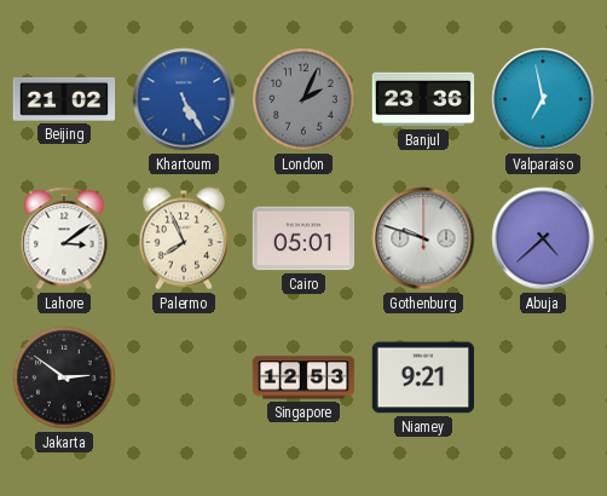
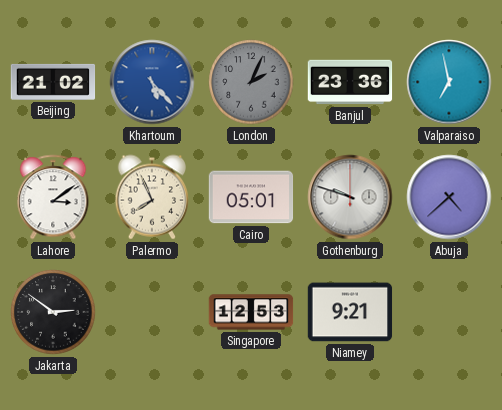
Khartoum: 5:25 -> 5:23 (152, 82)
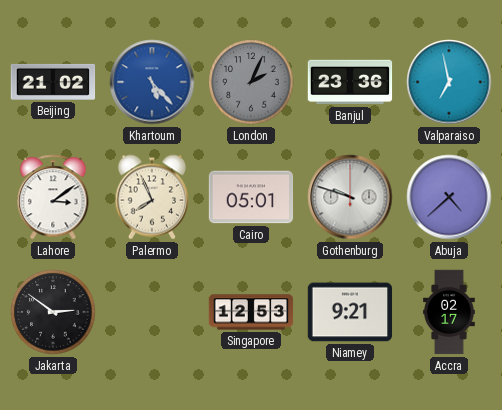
Accra: none -> 02:17 (449, 312)
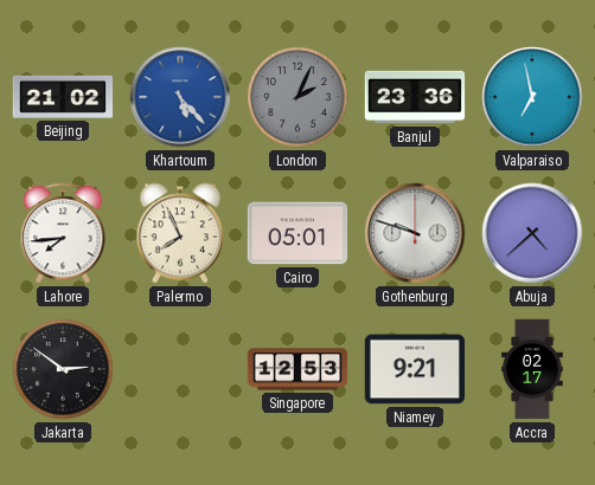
Lahore: 3:09 -> 7:44 (63, 233)
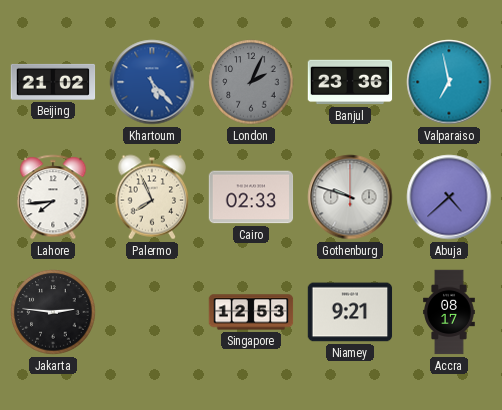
Cairo: 05:01 -> 02:33 (251, 197)
Jakarta: 2:51 -> 2:46 (53, 312)
Accra: 02:17 -> 08:17 (449, 312)
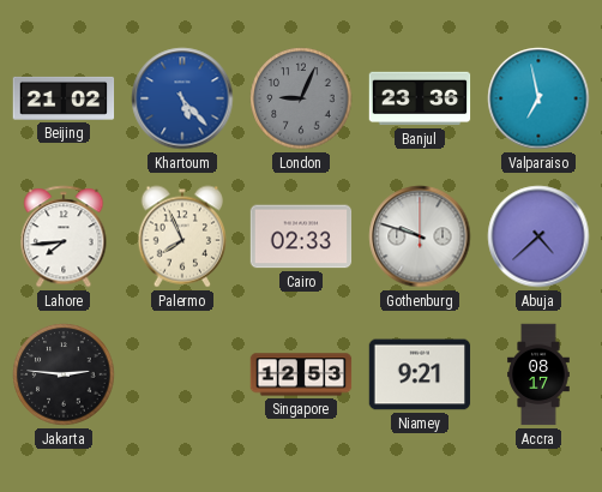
London: 2:04 -> 9:04 (301, 98)
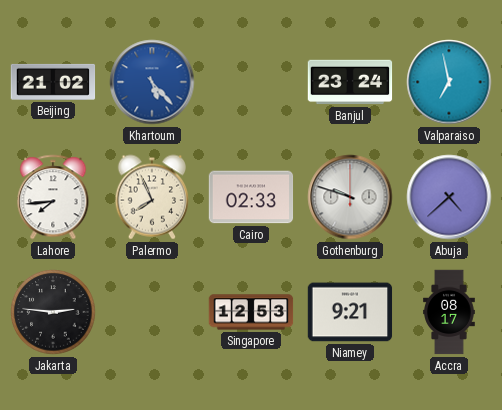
London: 9:04 -> none (301, 98)
Banjul: 23:36 -> 23:24 (350, 82)
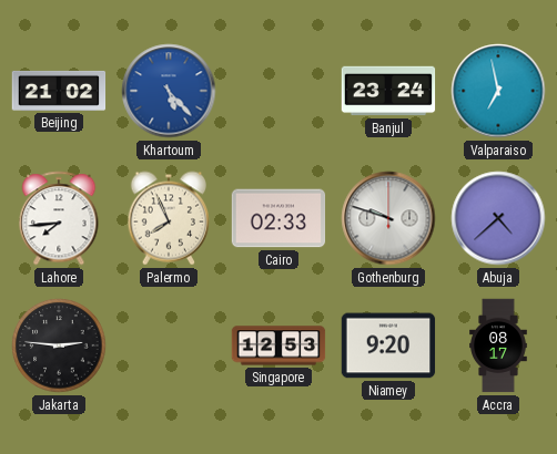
Niamey: 9:21 -> 9:20 (388, 345)
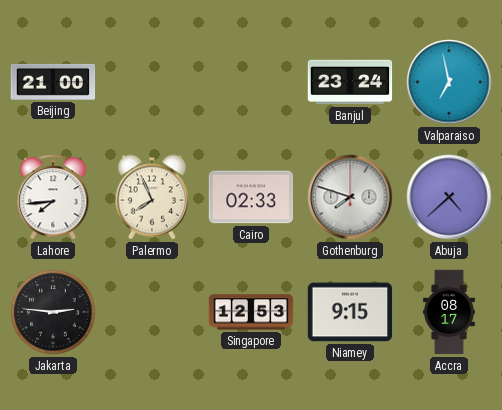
Beijing: 21:02 -> 21:00 (53, 82)
Khartoum: 5:23 -> none (169, 91)
Gothenburg: 9:48 -> 7:48 (350, 197)
Niamey: 9:20 -> 9:15 (350, 312)
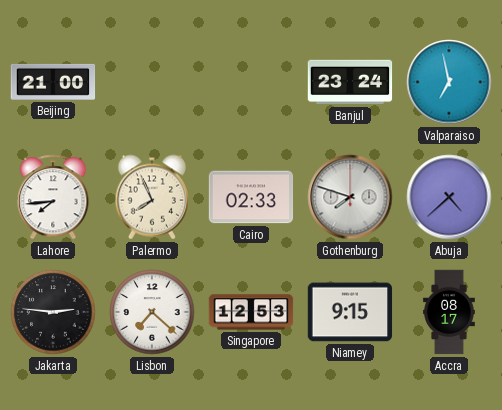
Lisbon: none -> 7:22 (152, 312)
